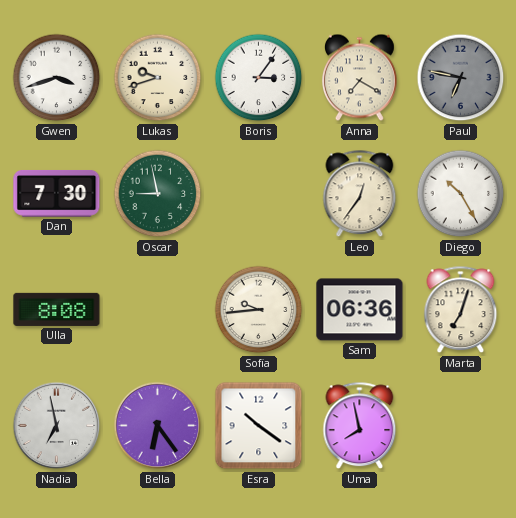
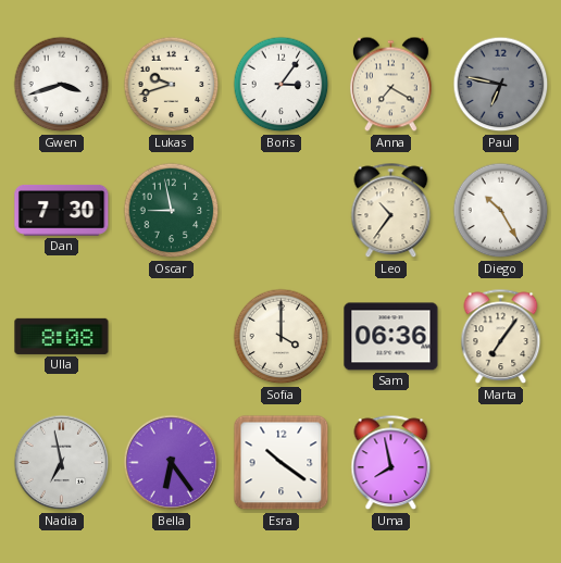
Leo: 12:36 -> 10:36 (391, 211)
Sofia: 9:44 -> 4:00 (282, 337)
Marta: 7:03 -> 7:06 (501, 337)
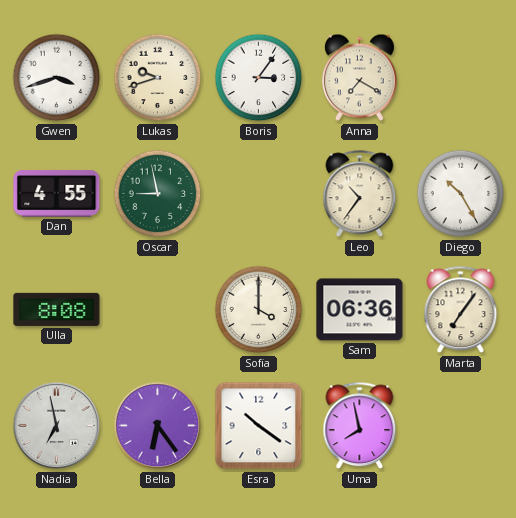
Paul: 6:47 -> none (501, 85)
Dan: 7:30 -> 4:55 (57, 194)
